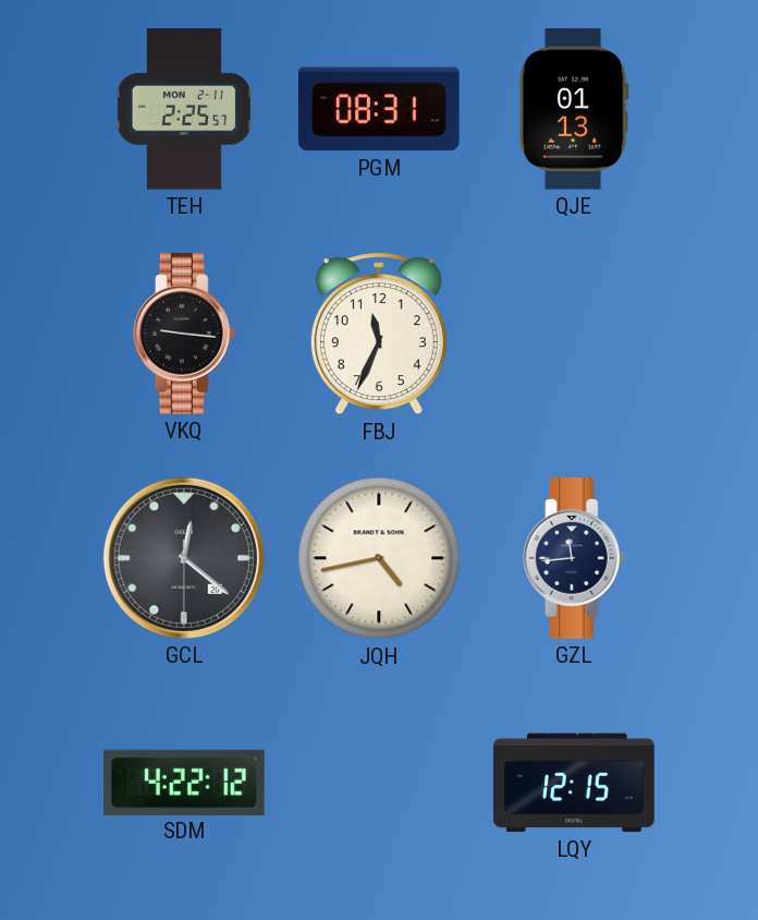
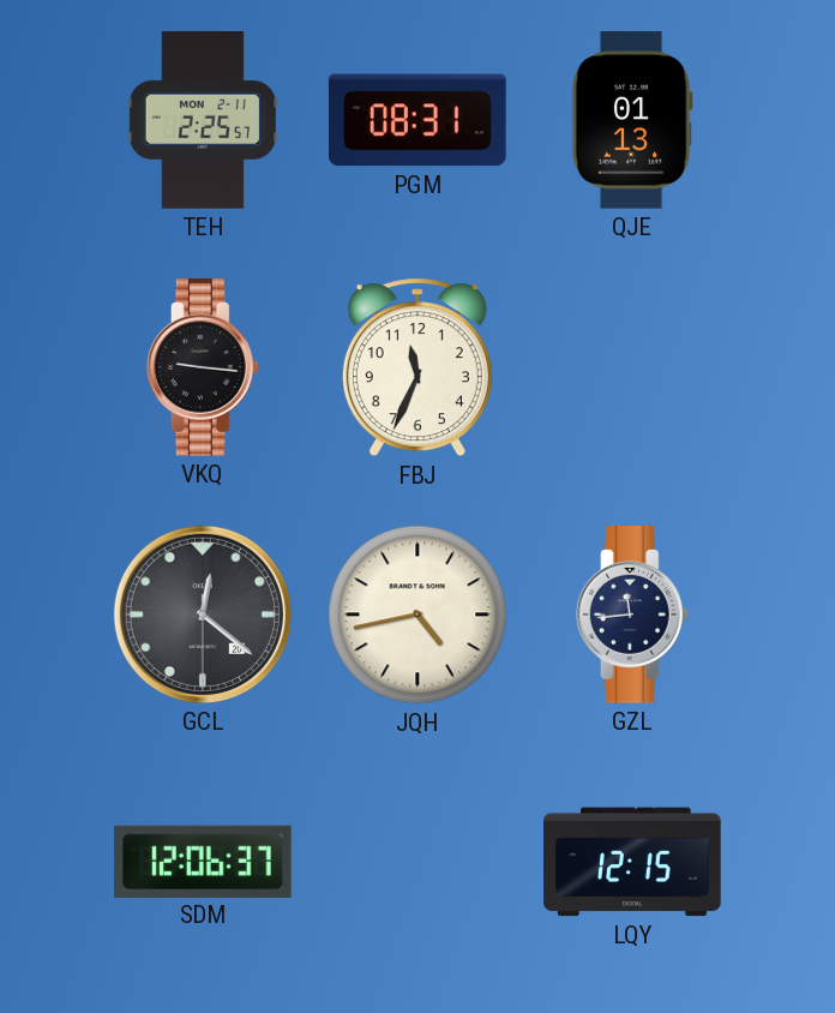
SDM: 4:22 -> 12:06 (203, 861)
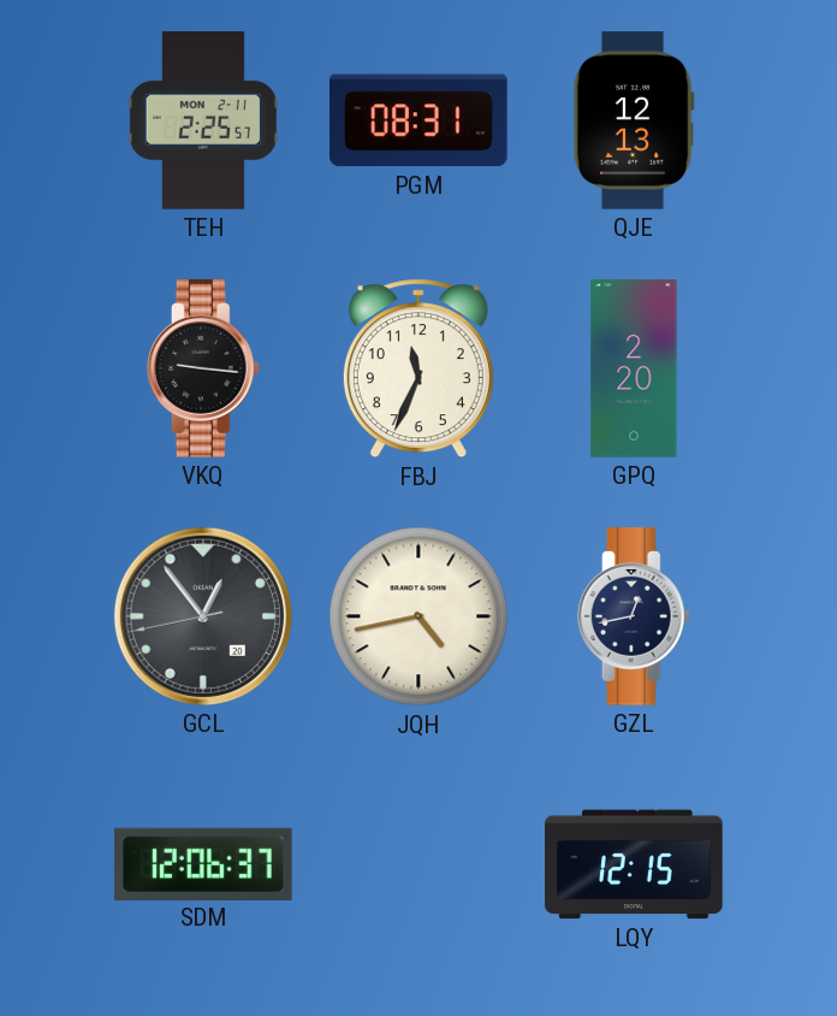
QJE: 01:13 -> 12:13 (634, 120)
GPQ: none -> 2:20 (634, 368)
GCL: 12:21 -> 12:53 (203, 616)
GZL: 11:44 -> 12:43 (634, 616)
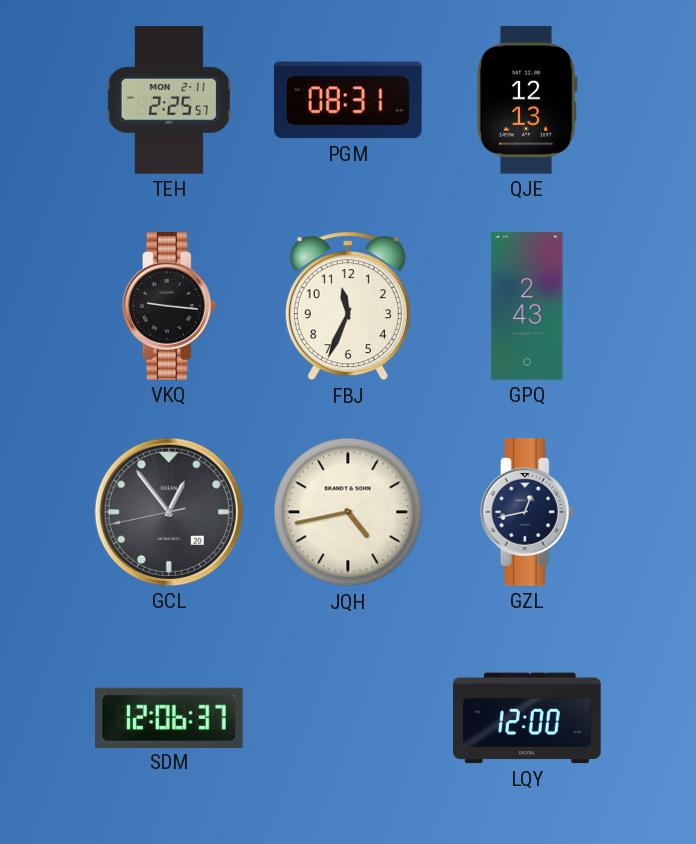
GPQ: 2:20 -> 2:43 (527, 306)
LQY: 12:15 -> 12:00 (527, 718)
